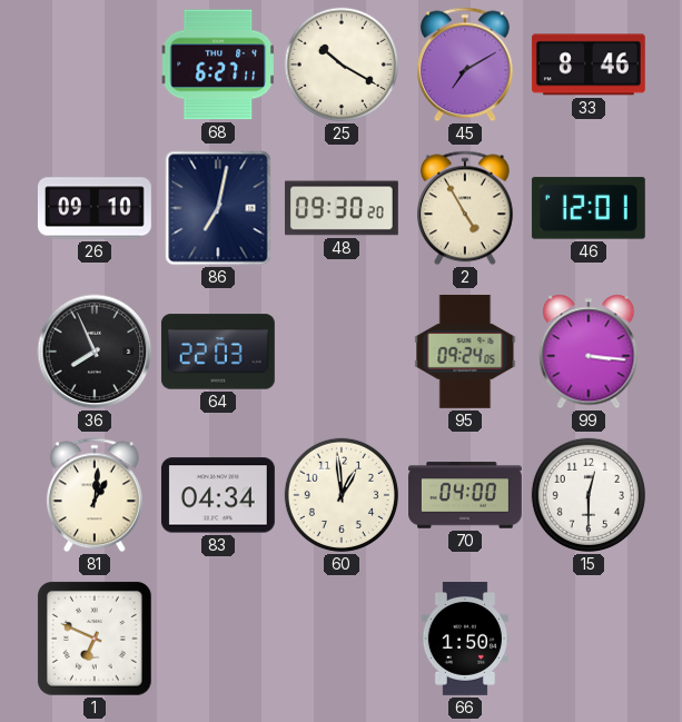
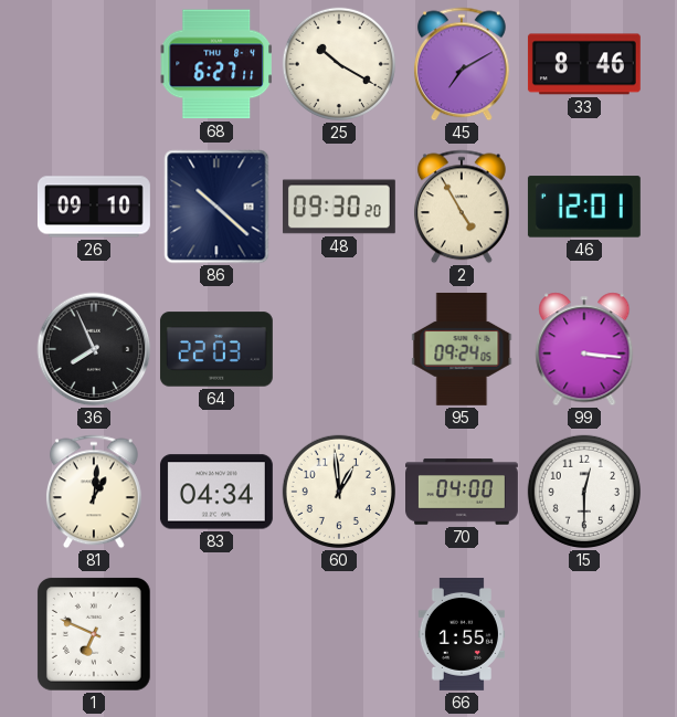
86: 7:02 -> 10:22 (216, 207)
66: 1:50 -> 1:55 (461, 635)
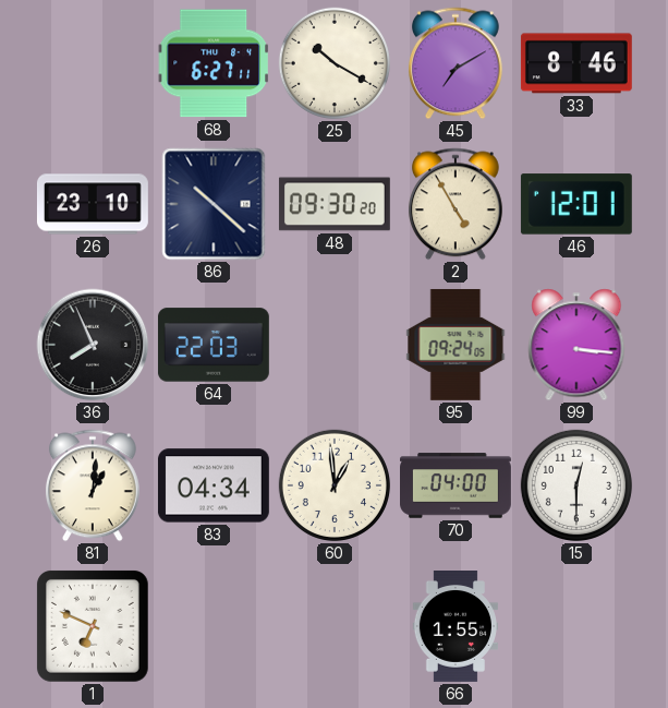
26: 09:10 -> 23:10 (93, 204)
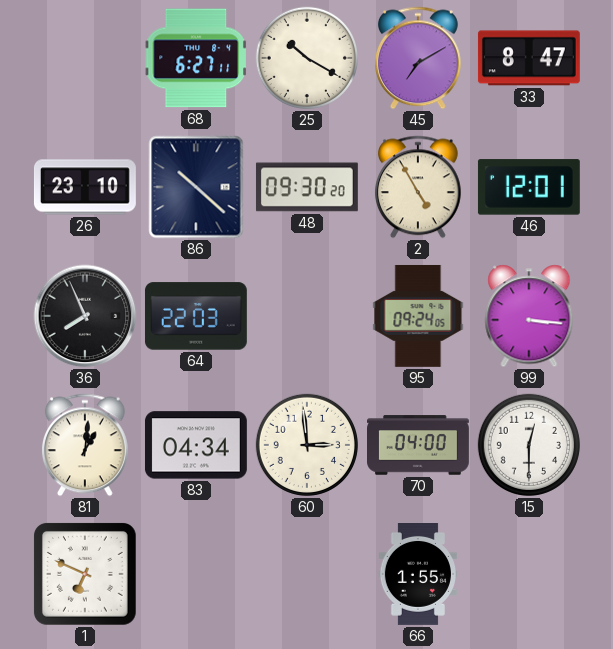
33: 8:46 -> 8:47 (529, 58)
60: 12:59 -> 2:59 (307, 445)
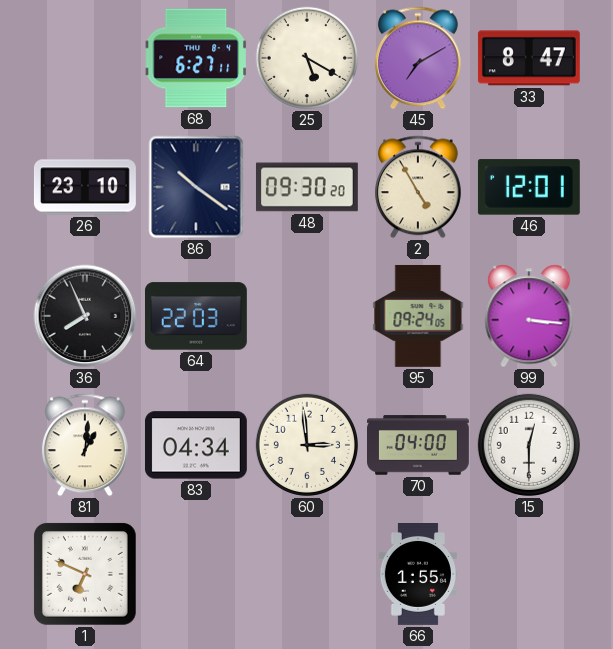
25: 10:20 -> 5:20 (307, 58)
86: 10:22 -> 10:21 (196, 187)
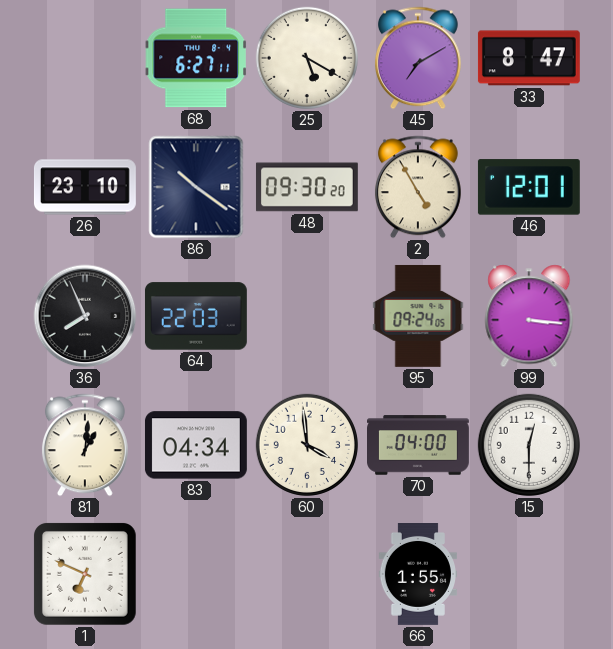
60: 2:59 -> 3:59 (307, 445)
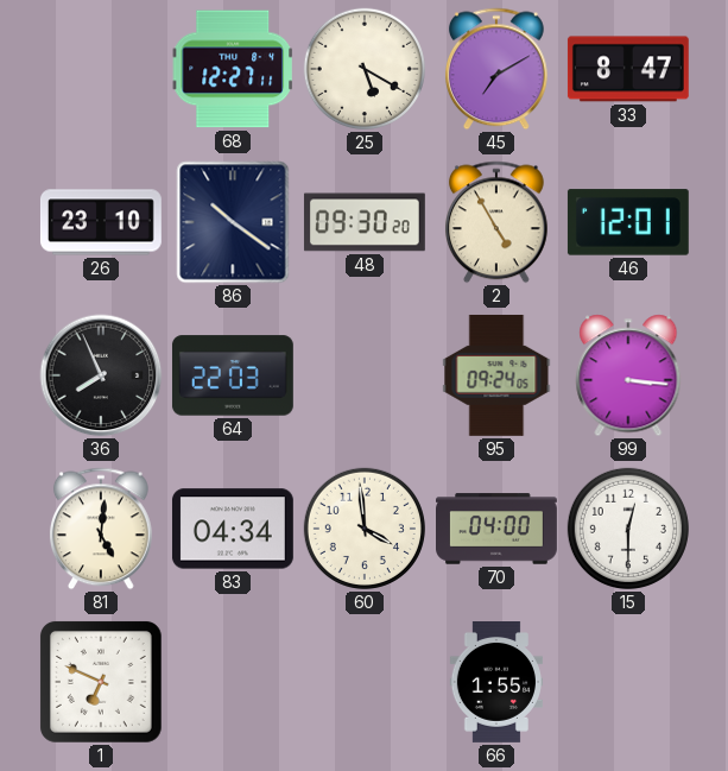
68: 6:27 -> 12:27 (232, 69)
81: 1:01 -> 5:01 (101, 529)
